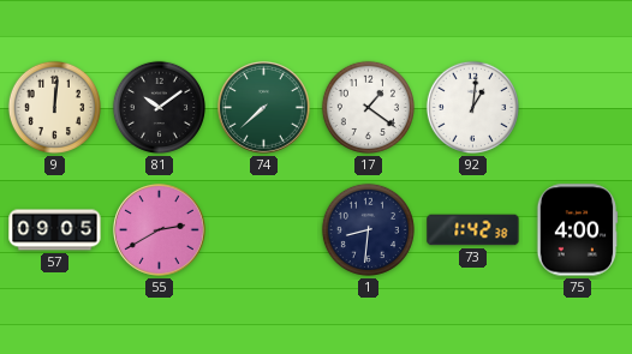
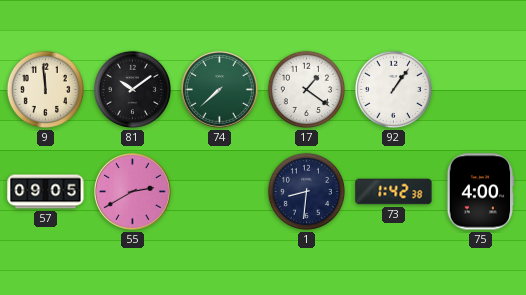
9: 12:01 -> 11:59 (45, 89)
92: 1:01 -> 1:06 (393, 89)
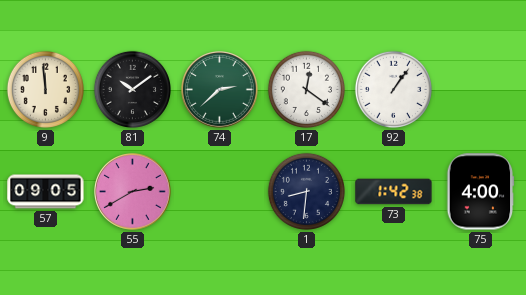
74: 7:38 -> 2:38 (220, 90)
17: 1:21 -> 12:21 (306, 89)
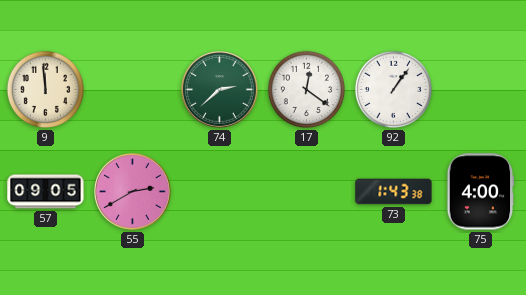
81: 10:09 -> none (132, 89)
1: 8:31 -> none (306, 191)
73: 1:42 -> 1:43 (394, 192)
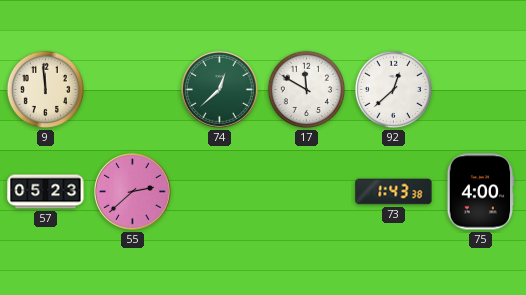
74: 2:38 -> 12:38 (220, 90)
17: 12:21 -> 11:50 (306, 89)
92: 1:06 -> 12:38 (393, 89)
57: 09:05 -> 05:23 (46, 192)
55: 2:40 -> 2:38 (133, 192)
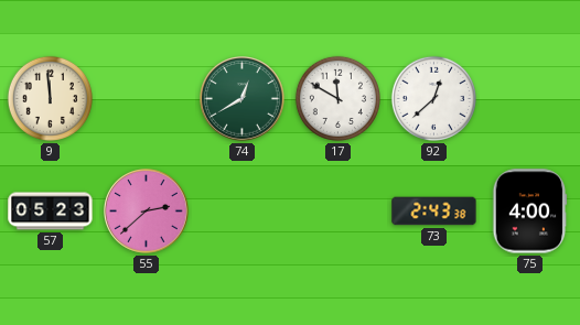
74: 12:38 -> 12:40 (243, 99)
73: 1:43 -> 2:43 (434, 212)
